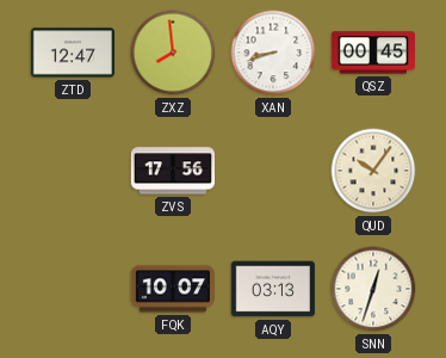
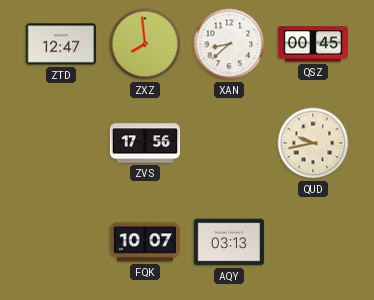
XAN: 8:42 -> 8:38 (229, 44)
QUD: 10:06 -> 9:43 (313, 143)
SNN: 12:33 -> none (373, 289)
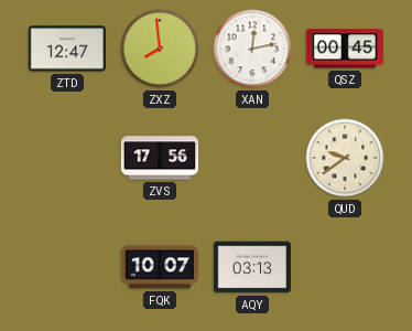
XAN: 8:38 -> 12:13 (252, 49)
QUD: 9:43 -> 9:39 (345, 158)
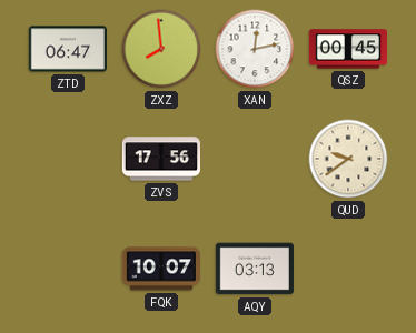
ZTD: 12:47 -> 06:47 (68, 49)
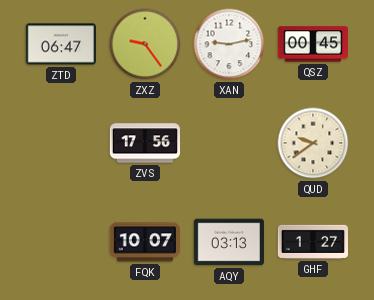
ZXZ: 7:59 -> 9:24 (145, 44)
XAN: 12:13 -> 9:13 (229, 44)
GHF: none -> 1:27 (312, 242)
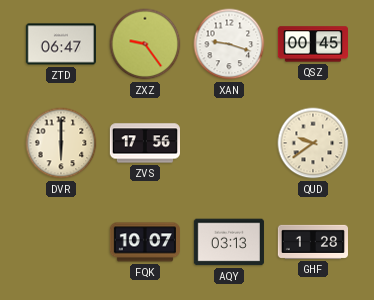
XAN: 9:13 -> 9:18 (229, 44)
DVR: none -> 6:00 (61, 143)
GHF: 1:27 -> 1:28 (312, 242)
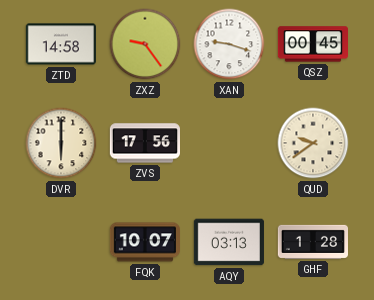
ZTD: 06:47 -> 14:58 (61, 44)
